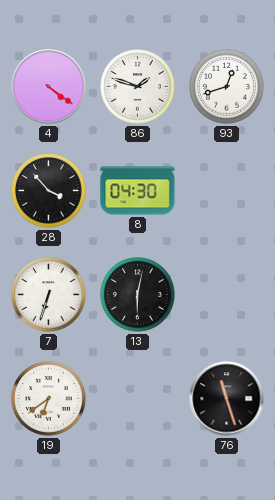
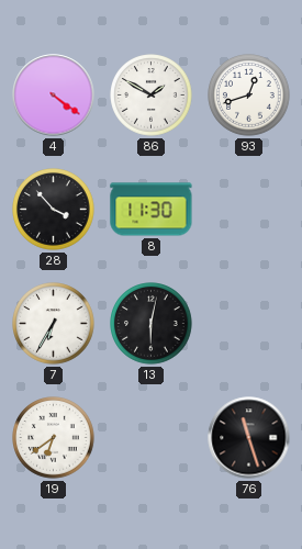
86: 1:48 -> 1:50 (152, 96)
8: 04:30 -> 11:30 (152, 210)
7: 6:33 -> 6:35 (54, 324)
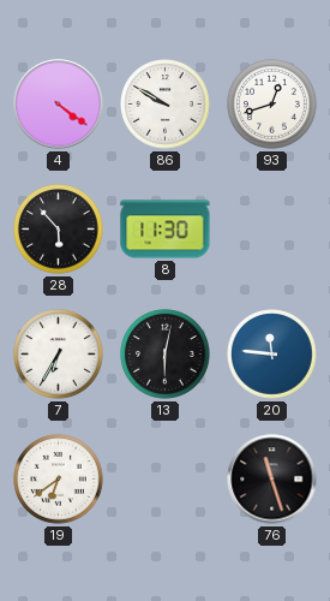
86: 1:50 -> 9:50 (166, 105)
28: 3:53 -> 5:53 (59, 230)
20: none -> 11:46 (272, 355)
